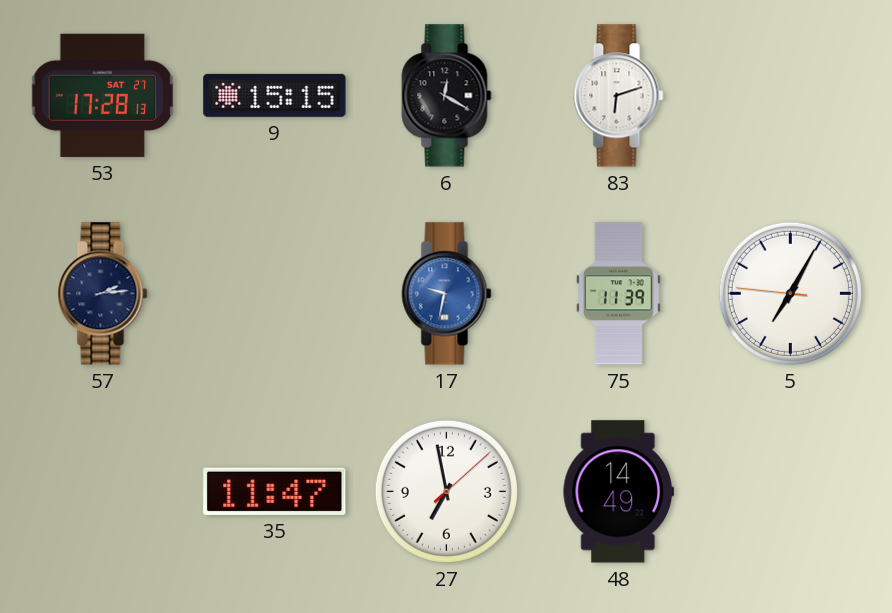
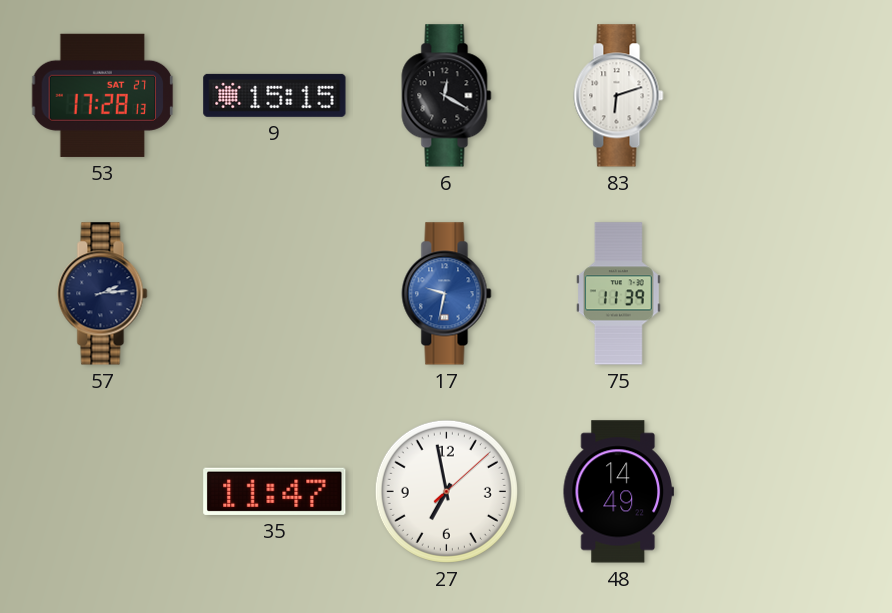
5: 7:04 -> none (790, 293)
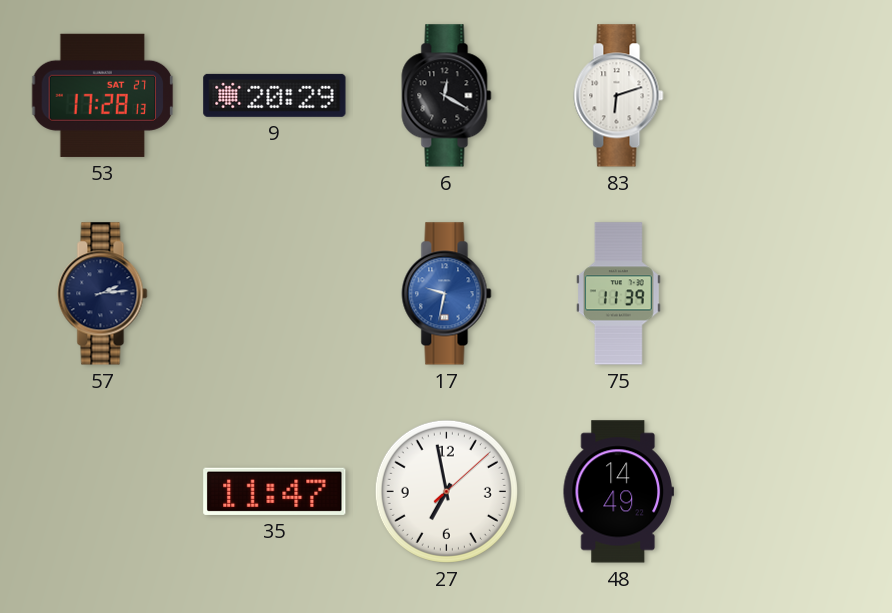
9: 15:15 -> 20:29 (275, 95)
